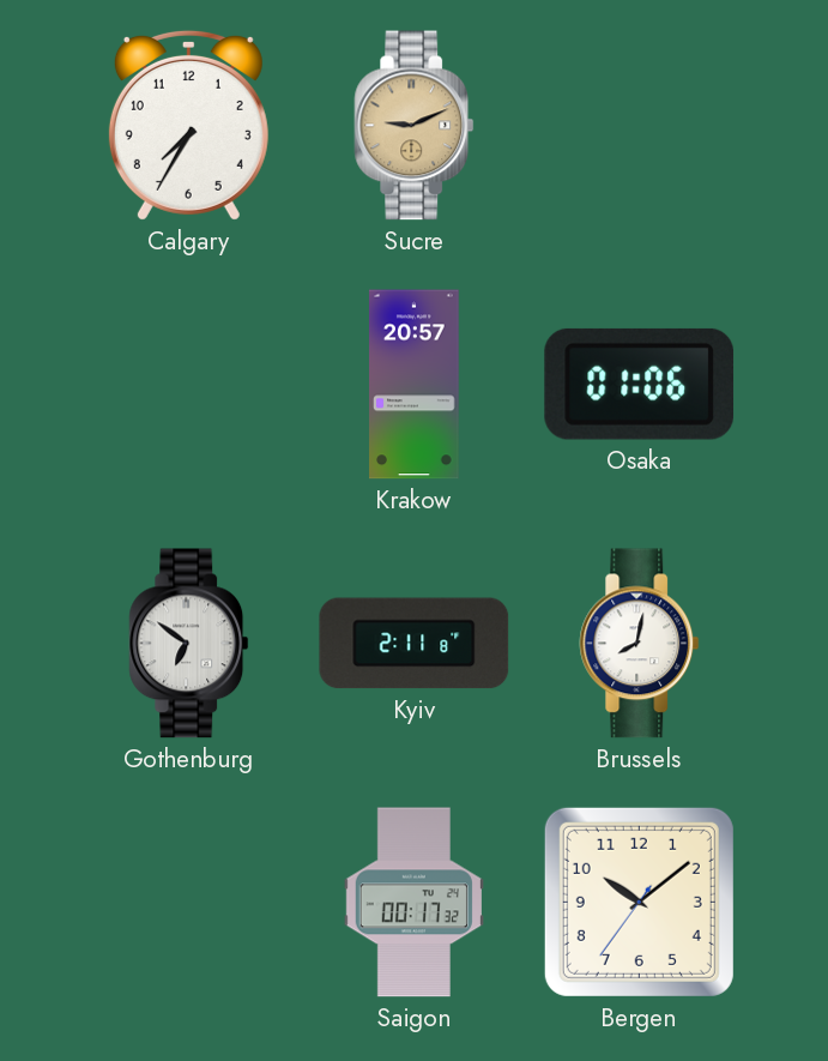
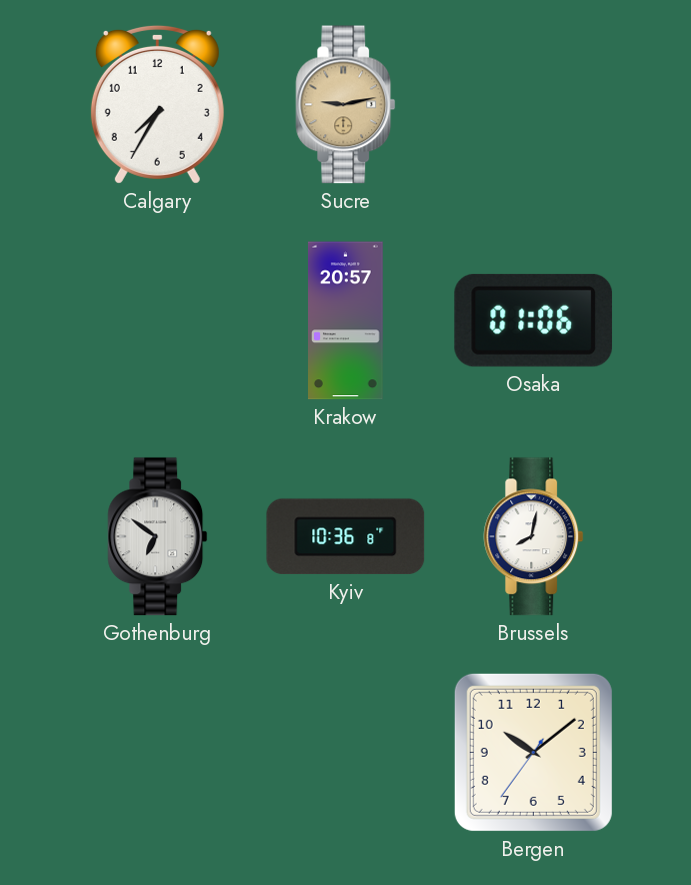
Sucre: 9:11 -> 9:13 (346, 105)
Kyiv: 2:11 -> 10:36 (346, 537)
Saigon: 00:17 -> none (413, 903)
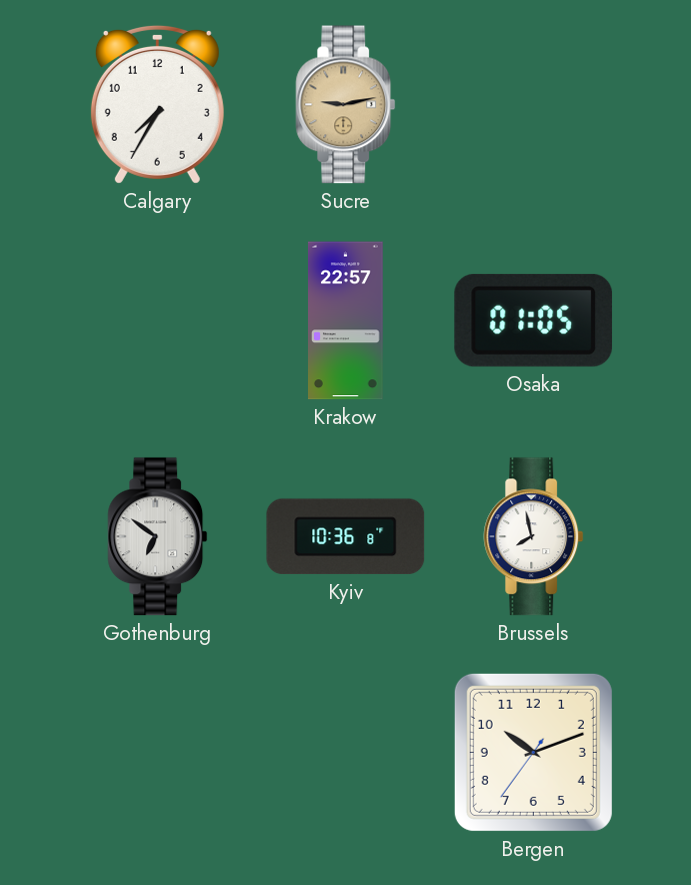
Krakow: 20:57 -> 22:57 (346, 321)
Osaka: 01:06 -> 01:05 (534, 320)
Brussels: 8:02 -> 7:58 (534, 537)
Bergen: 10:08 -> 10:11 (533, 752)
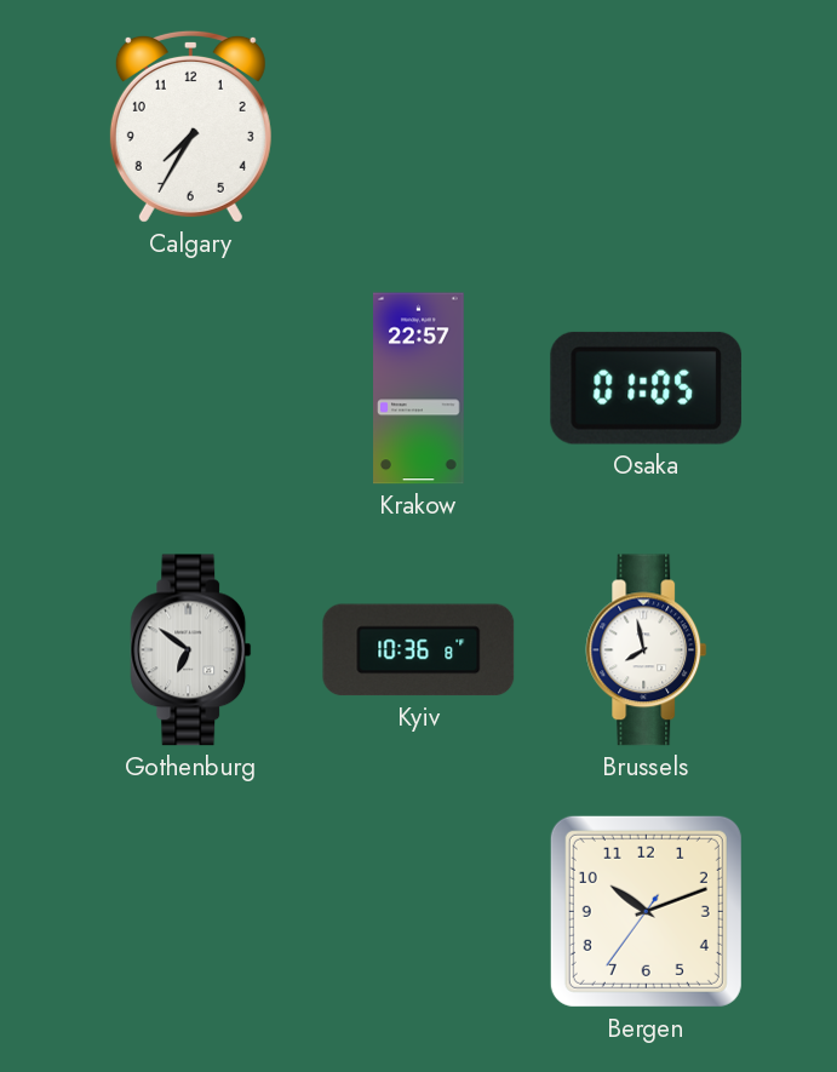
Sucre: 9:13 -> none (346, 105)
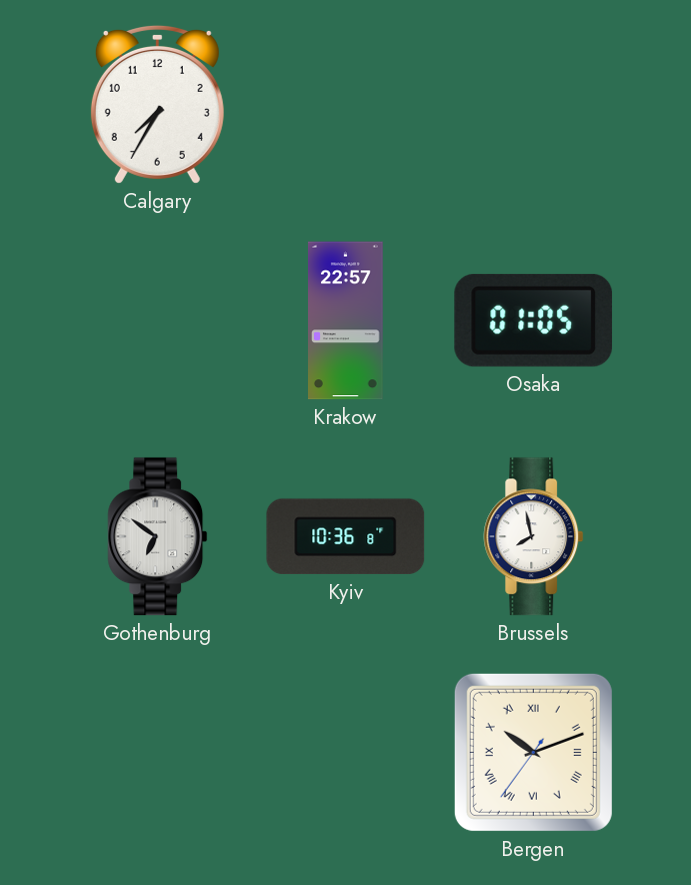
Bergen numerals: Arabic -> Roman (533, 752)
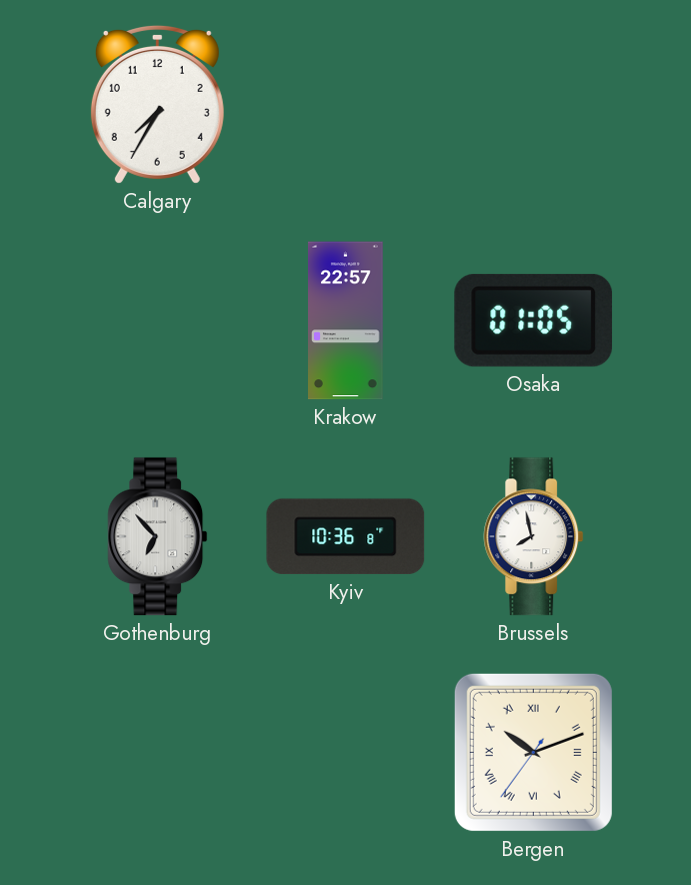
Gothenburg: 6:51 -> 6:53 (158, 537)
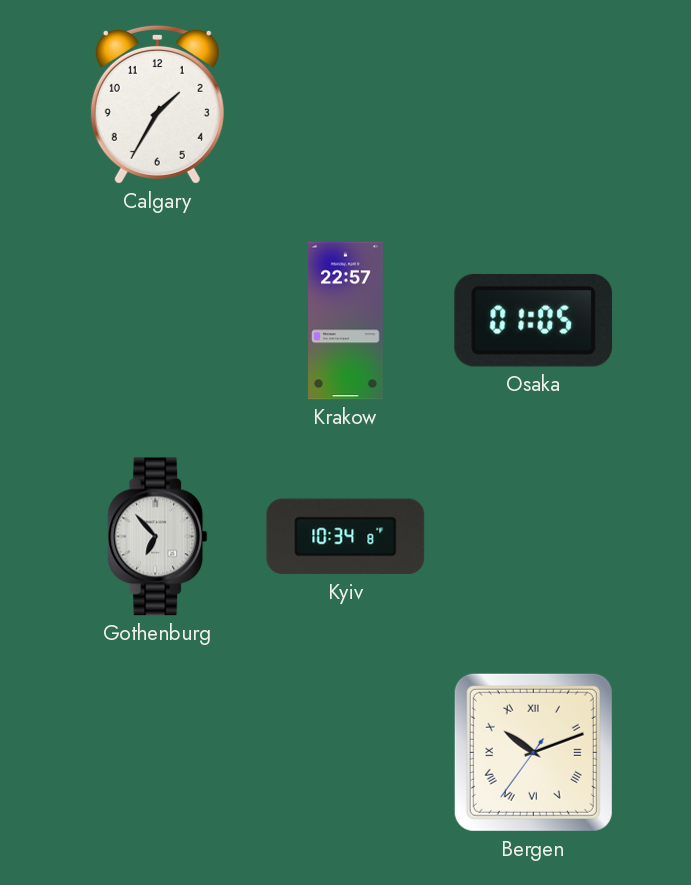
Calgary: 7:35 -> 1:35 (157, 104)
Kyiv: 10:36 -> 10:34 (346, 537)
Brussels: 7:58 -> none (534, 537)
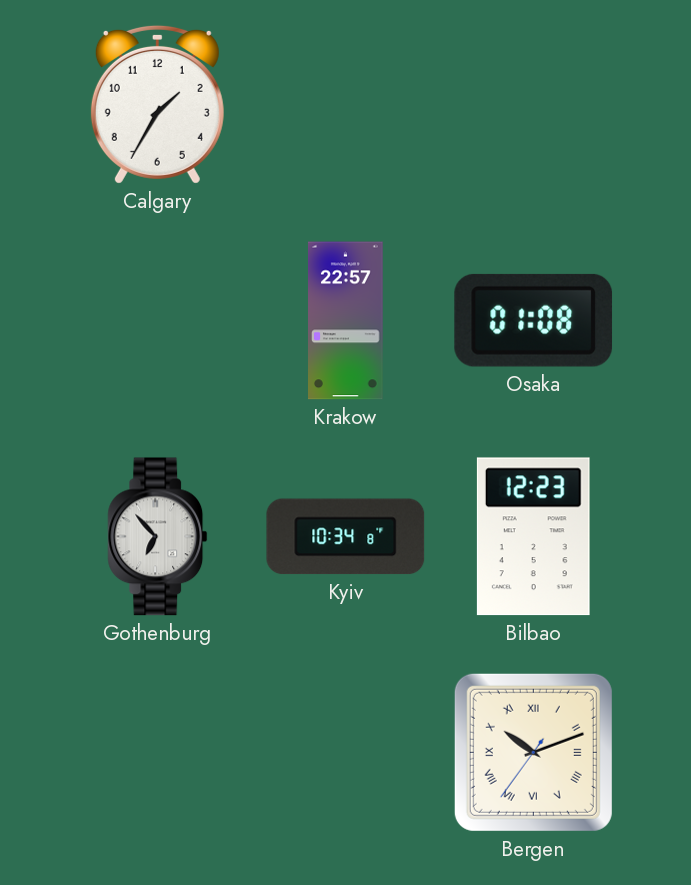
Osaka: 01:05 -> 01:08 (534, 320)
Bilbao: none -> 12:23 (533, 537)
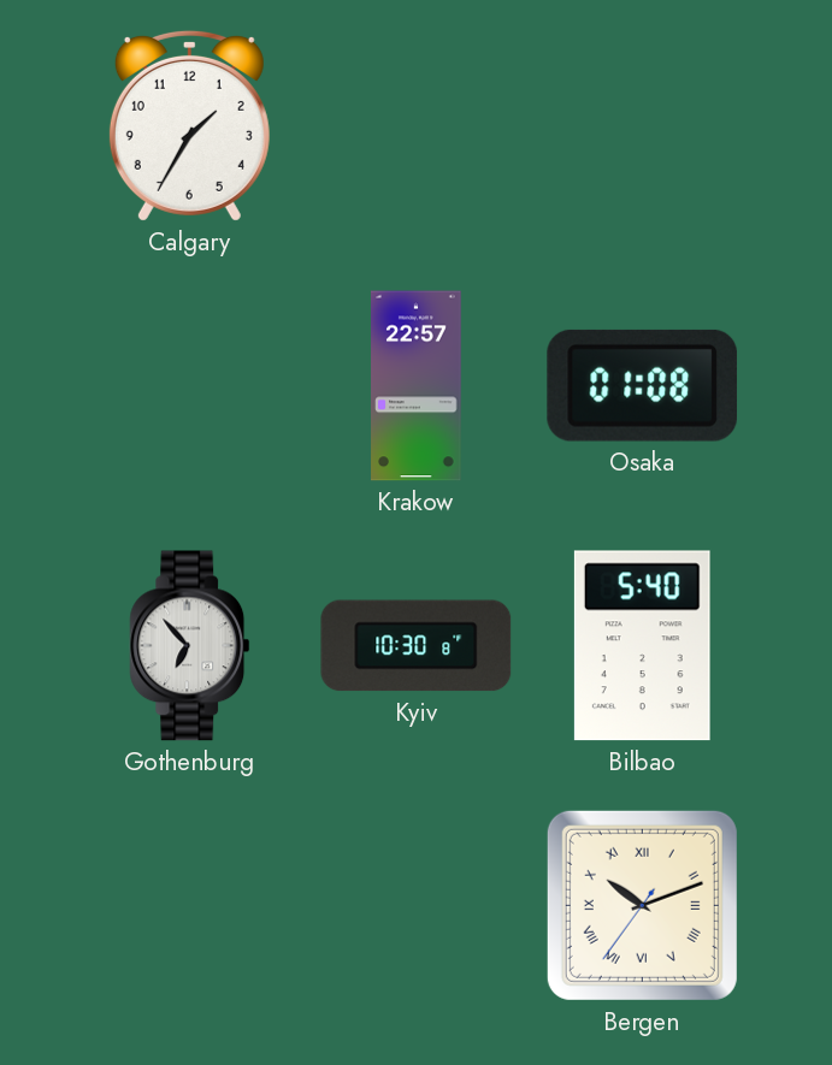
Kyiv: 10:34 -> 10:30 (417, 646)
Bilbao: 12:23 -> 5:40 (642, 646)
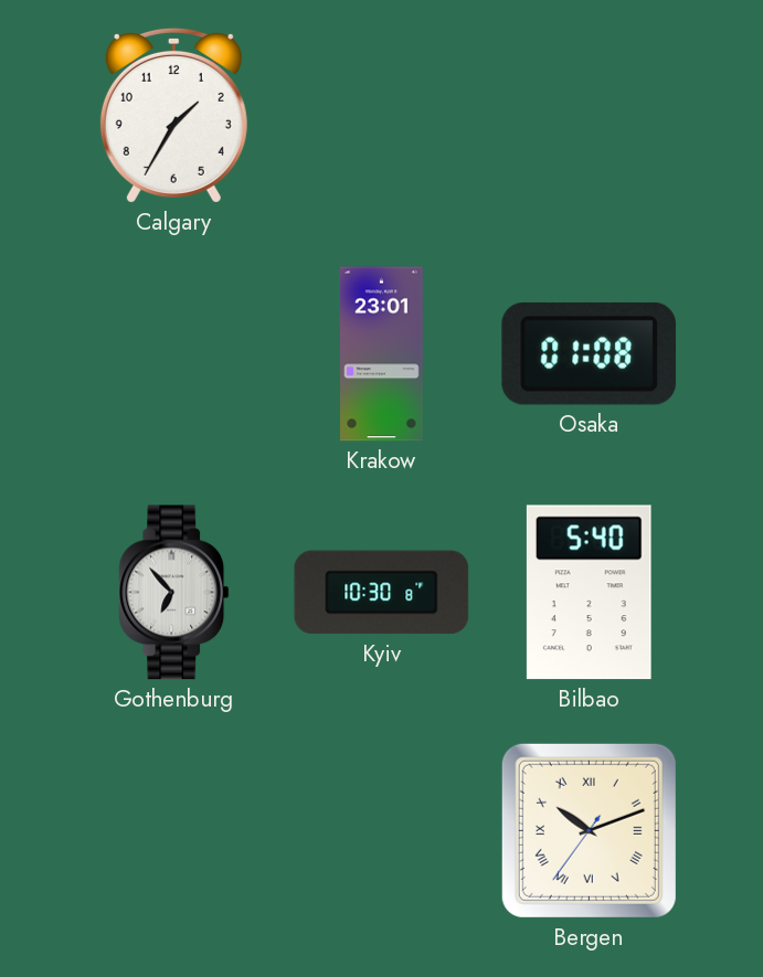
Krakow: 22:57 -> 23:01 (382, 354)
